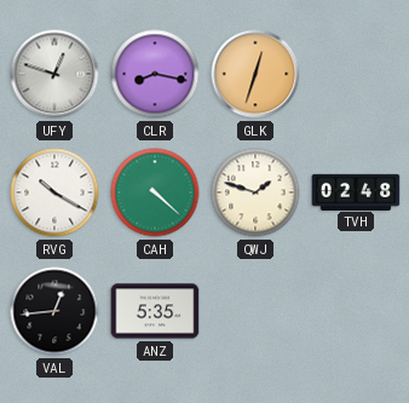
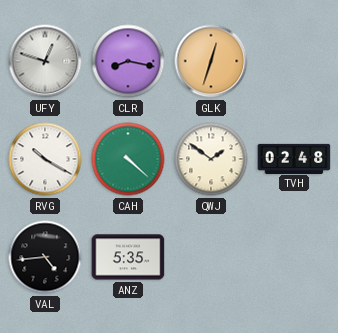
QWJ: 1:48 -> 1:51 (211, 159)
VAL: 12:44 -> 4:44 (45, 257)
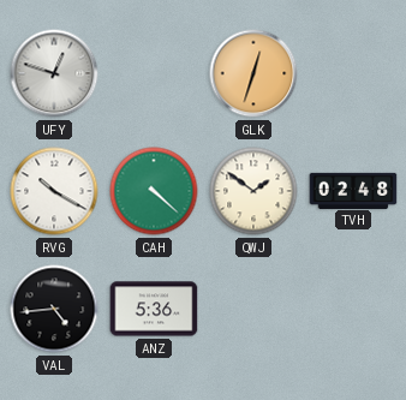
CLR: 8:17 -> none (128, 61)
ANZ: 5:35 -> 5:36 (154, 309)
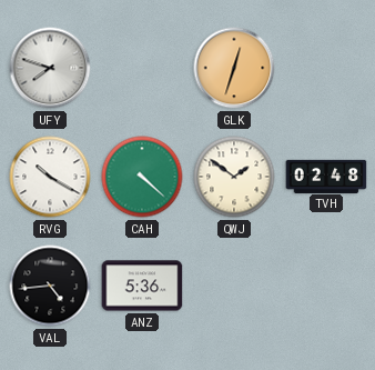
UFY: 12:48 -> 7:48 (50, 68)
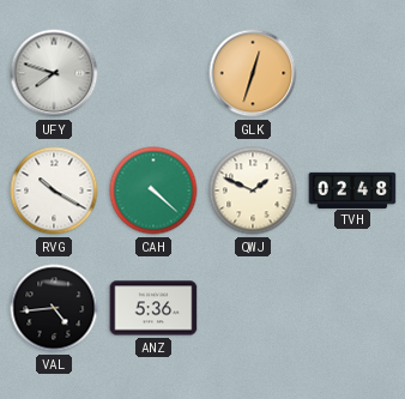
QWJ: 1:51 -> 1:49 (253, 191)
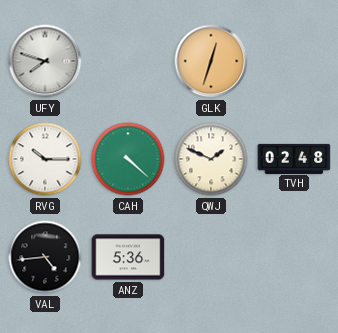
RVG: 10:20 -> 10:15 (45, 159)
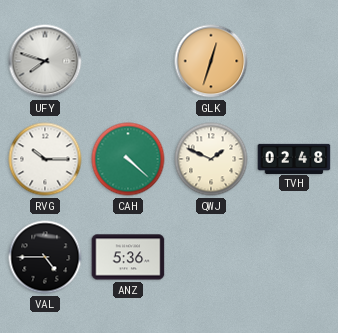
VAL: 4:44 -> 4:45 (45, 257)
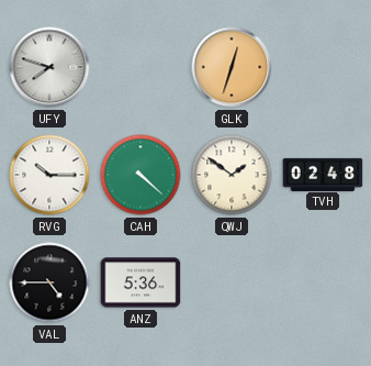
QWJ: 1:49 -> 1:51 (232, 175)
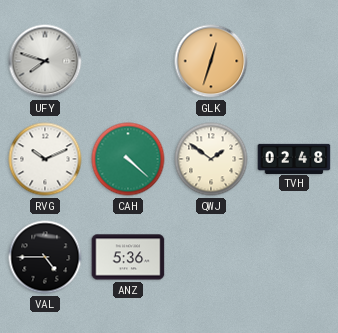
RVG: 10:15 -> 10:11 (45, 159)
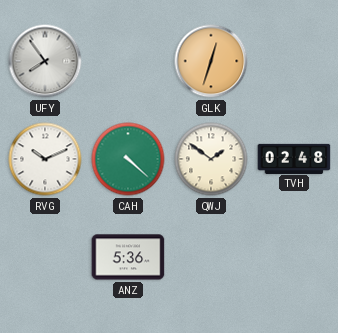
UFY: 7:48 -> 7:54 (45, 61)
VAL: 4:45 -> none (45, 257)
